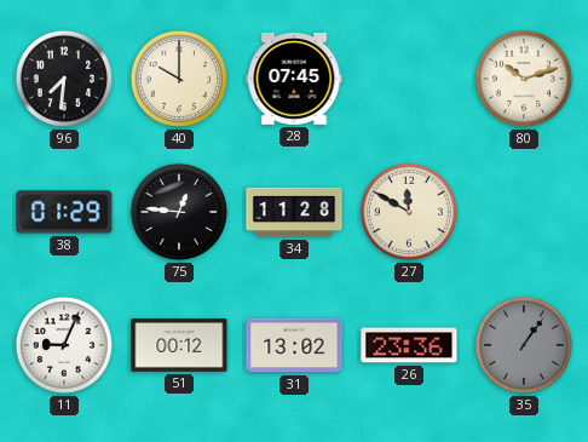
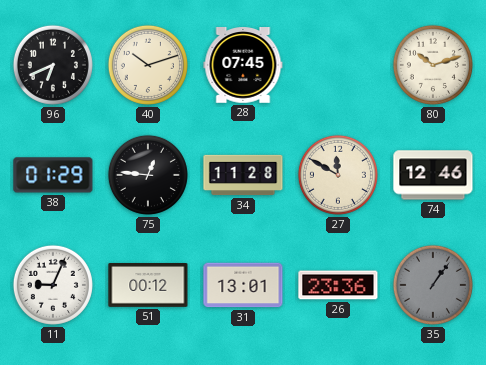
96: 7:31 -> 6:41 (53, 65)
40: 10:00 -> 10:12 (148, 65)
74: none -> 12:46 (433, 175)
31: 13:02 -> 13:01 (243, 285)
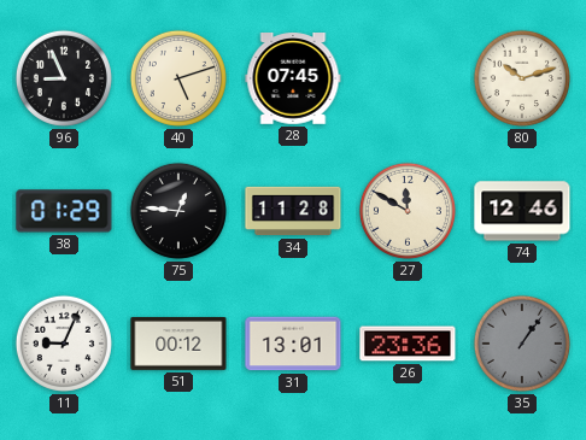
96: 6:41 -> 8:56 (64, 78)
40: 10:12 -> 5:12 (178, 78)
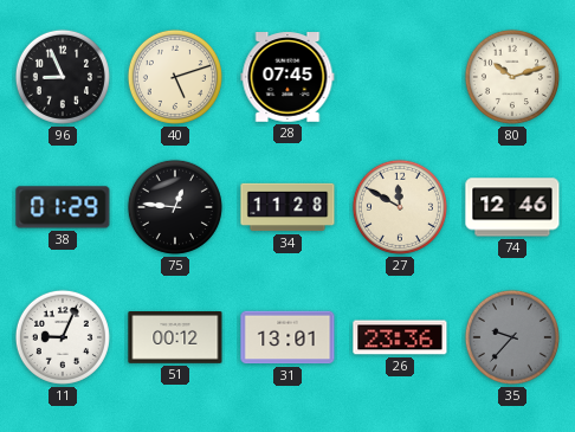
35: 1:06 -> 9:37 (512, 337)
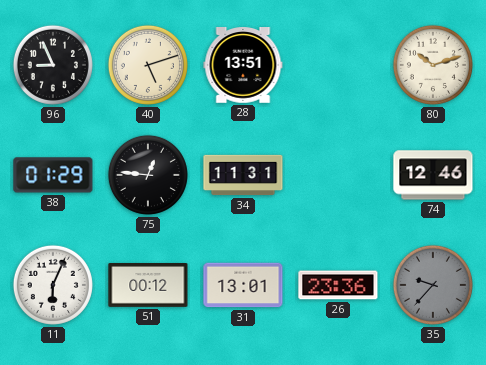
28: 07:45 -> 13:51 (243, 65)
34: 11:28 -> 11:31 (243, 175)
27: 11:50 -> none (400, 207)
11: 9:04 -> 6:04 (53, 285)
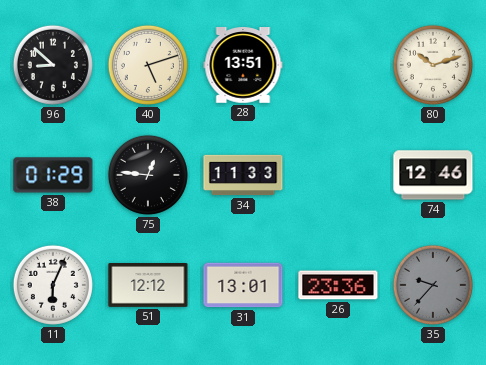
96: 8:56 -> 8:52 (53, 65)
34: 11:31 -> 11:33 (243, 175)
51: 00:12 -> 12:12 (148, 286)
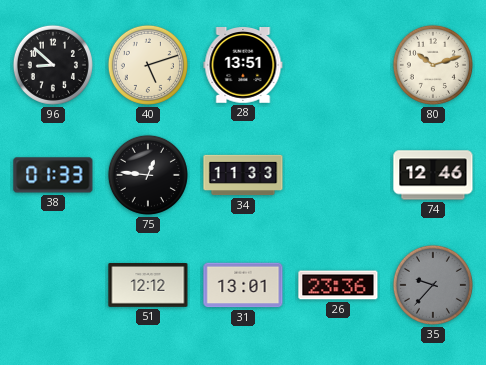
38: 01:29 -> 01:33 (53, 175)
11: 6:04 -> none (53, 285)
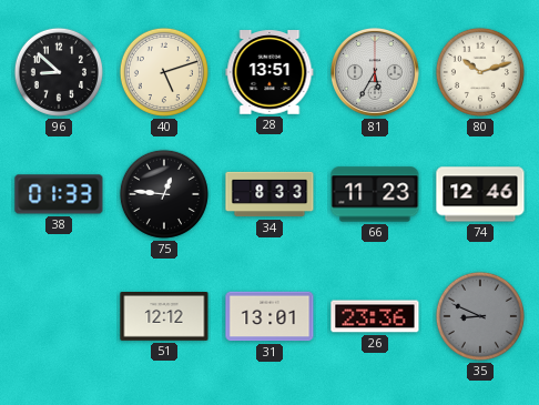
81: none -> 5:35 (376, 73)
34: 11:33 -> 8:33 (269, 194)
66: none -> 11:23 (375, 194)
35: 9:37 -> 8:49 (480, 316)
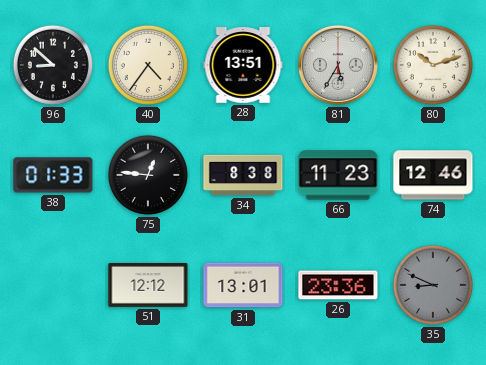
40: 5:12 -> 4:36 (148, 65)
34: 8:33 -> 8:38 (243, 175)
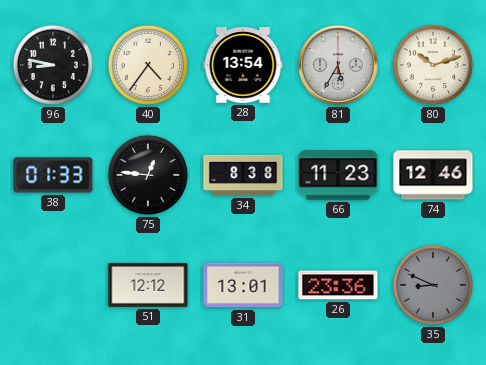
96: 8:52 -> 8:47 (53, 65)
28: 13:51 -> 13:54 (243, 65)
